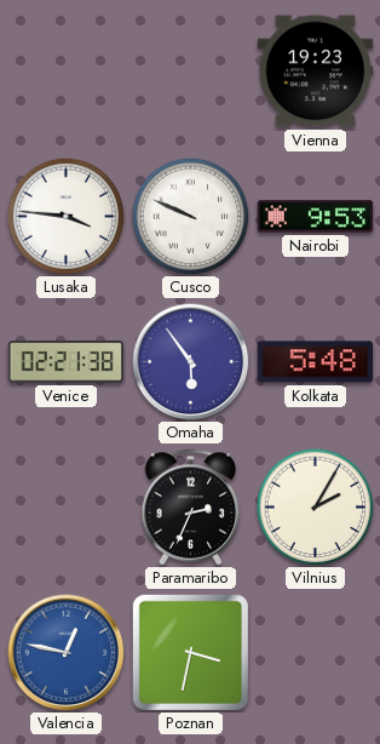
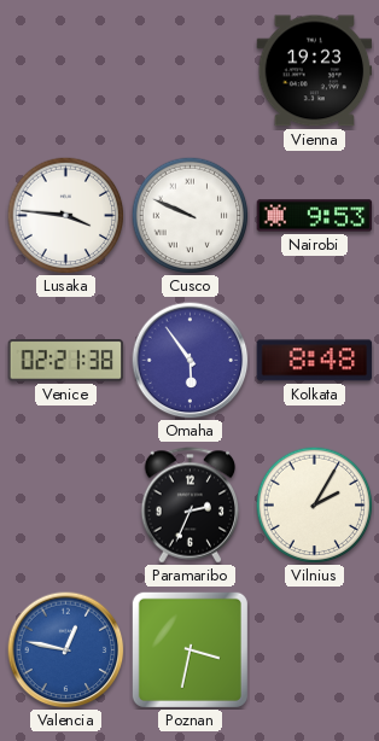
Kolkata: 5:48 -> 8:48 (315, 361)
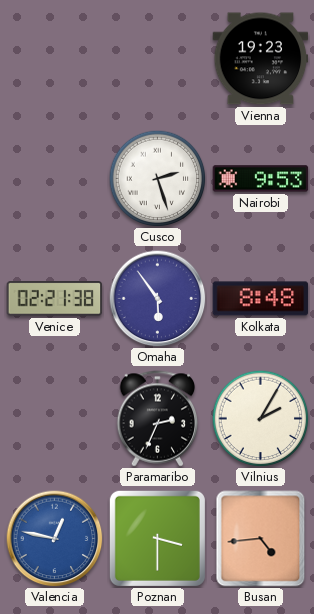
Lusaka: 3:46 -> none (65, 215)
Cusco: 9:49 -> 2:27 (157, 178)
Poznan: 3:32 -> 3:30 (157, 538)
Busan: none -> 4:44 (261, 539)
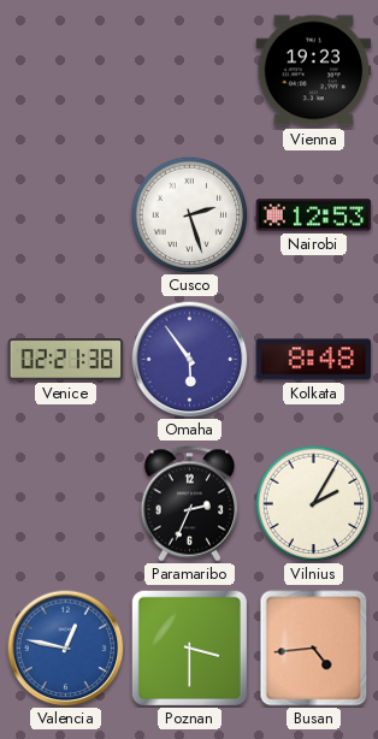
Nairobi: 9:53 -> 12:53 (314, 215)
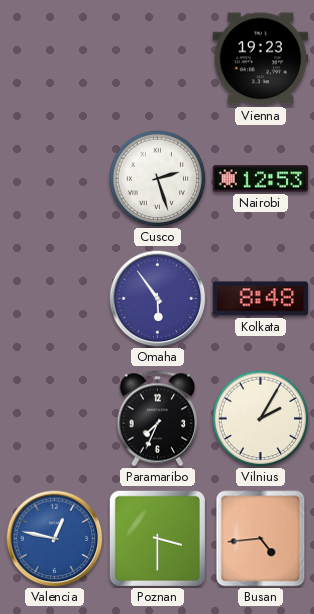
Venice: 02:21 -> none (66, 360)
Paramaribo: 2:34 -> 7:34 (158, 419)
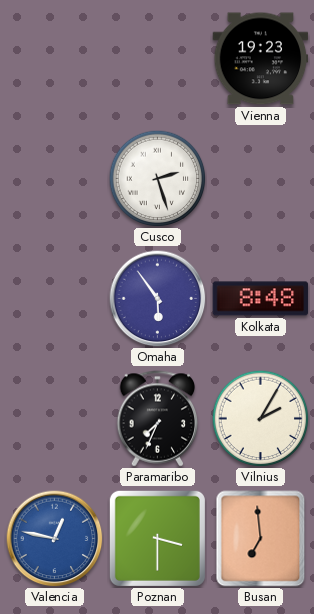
Nairobi: 12:53 -> none (261, 179)
Busan: 4:44 -> 6:59 (261, 539)
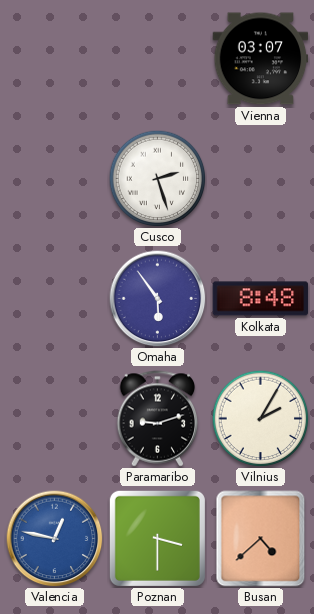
Vienna: 19:23 -> 03:07 (261, 59)
Paramaribo: 7:34 -> 9:12 (158, 419)
Busan: 6:59 -> 4:38 (261, 539)
